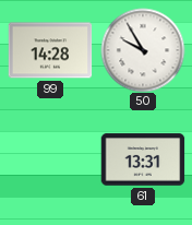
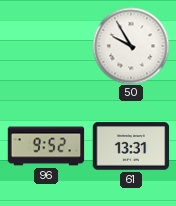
99: 14:28 -> none (50, 50)
96: none -> 9:52 (46, 146)
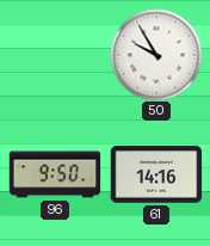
96: 9:52 -> 9:50 (55, 174)
61: 13:31 -> 14:16 (156, 174)
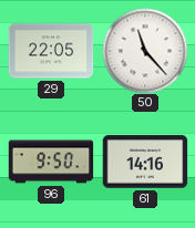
29: none -> 22:05 (51, 51)
50: 9:55 -> 11:23 (145, 51)
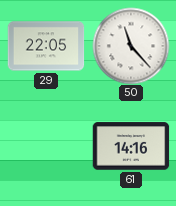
96: 9:50 -> none (51, 162)
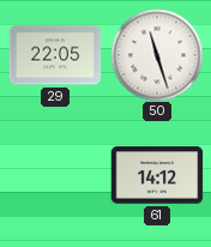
50: 11:23 -> 11:27 (157, 55)
61: 14:16 -> 14:12 (157, 175)
